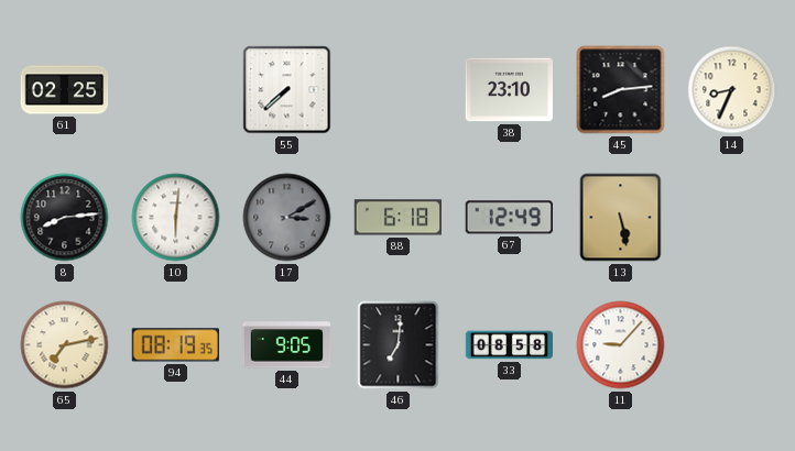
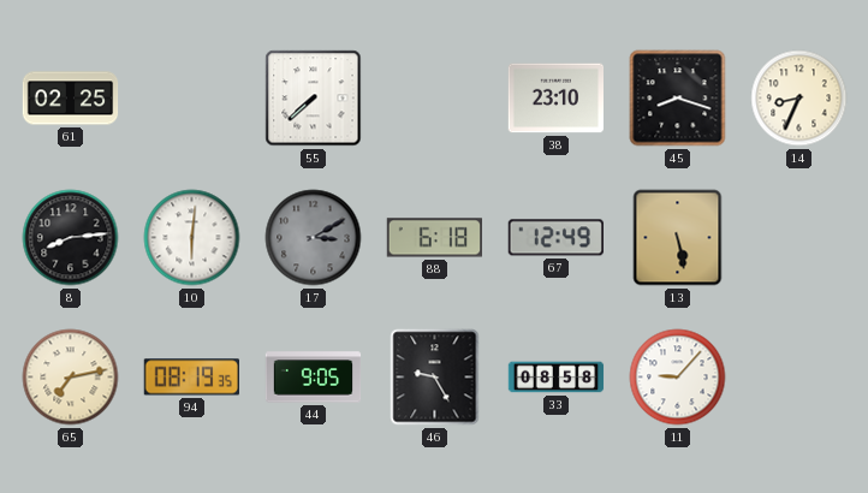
45: 8:14 -> 8:18 (678, 99)
46: 7:01 -> 9:25 (435, 378)
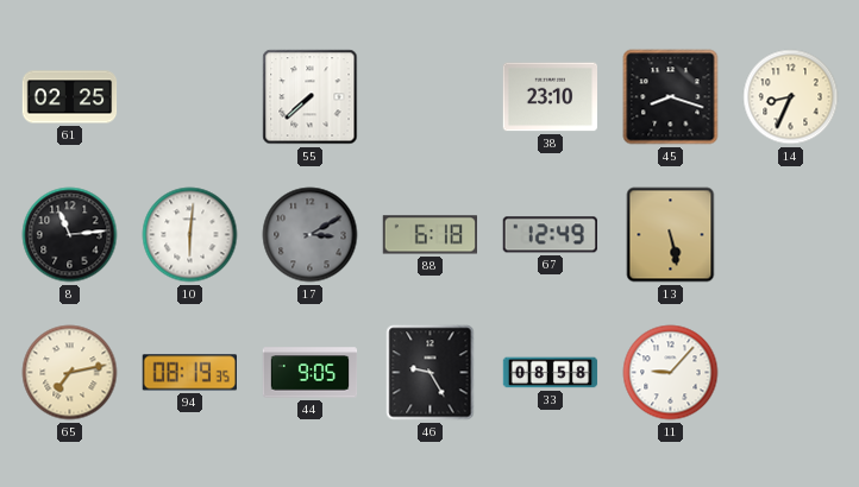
8: 8:14 -> 11:14 (70, 235)
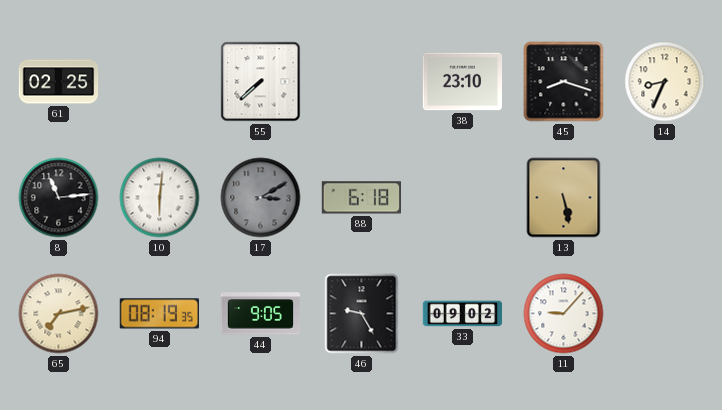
67: 12:49 -> none (550, 235)
33: 08:58 -> 09:02 (463, 314)
